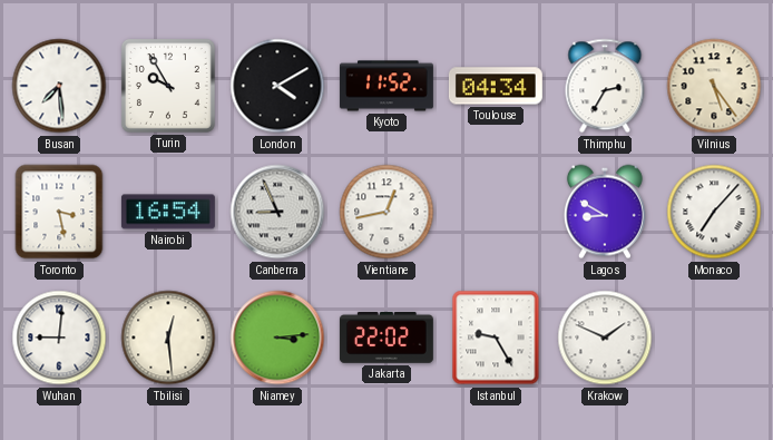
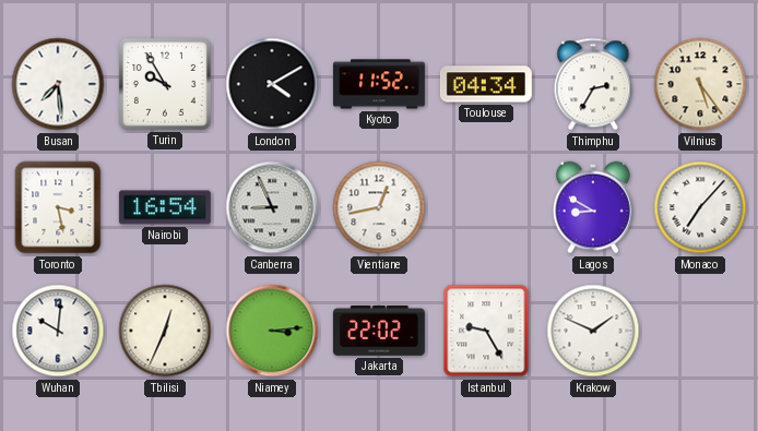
Wuhan: 9:01 -> 10:01 (58, 331)
Tbilisi: 12:29 -> 12:34 (165, 331)
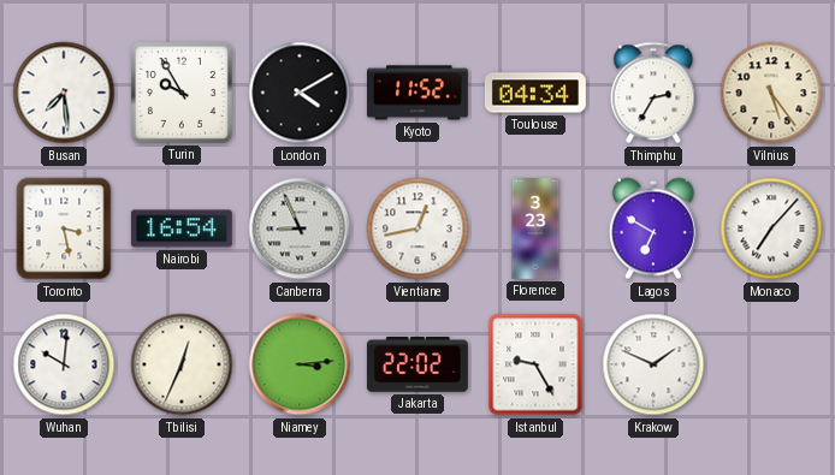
Florence: none -> 3:23 (535, 230)
Lagos: 8:50 -> 6:50 (653, 228)
